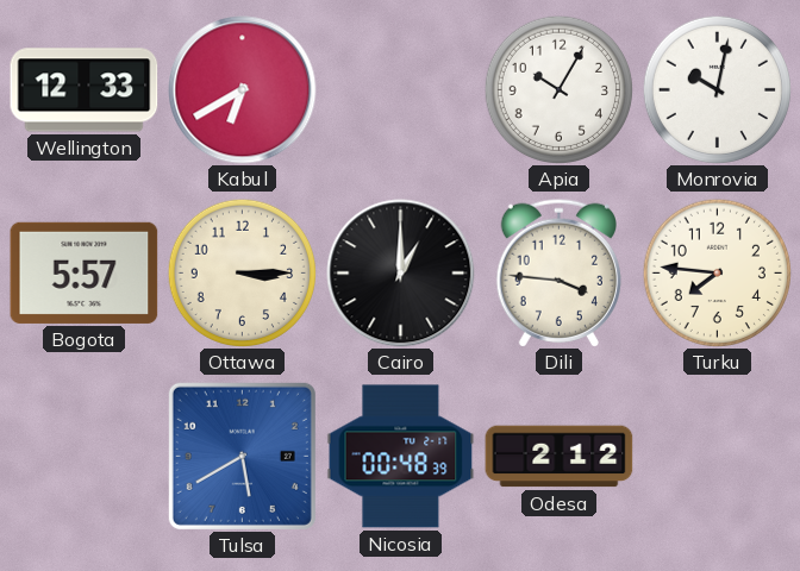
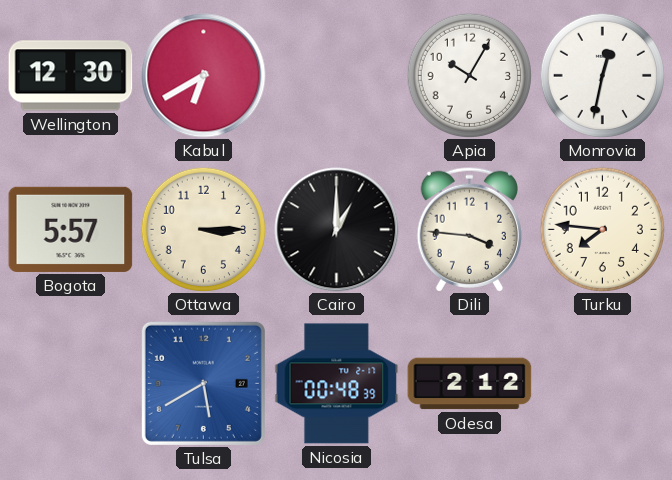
Wellington: 12:33 -> 12:30 (71, 76)
Monrovia: 10:02 -> 12:32 (602, 75)
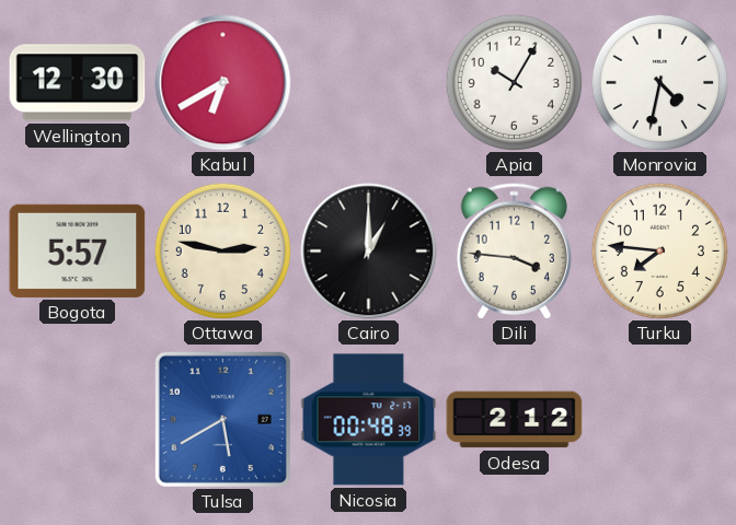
Monrovia: 12:32 -> 4:32 (659, 82)
Ottawa: 3:15 -> 2:47 (222, 250)
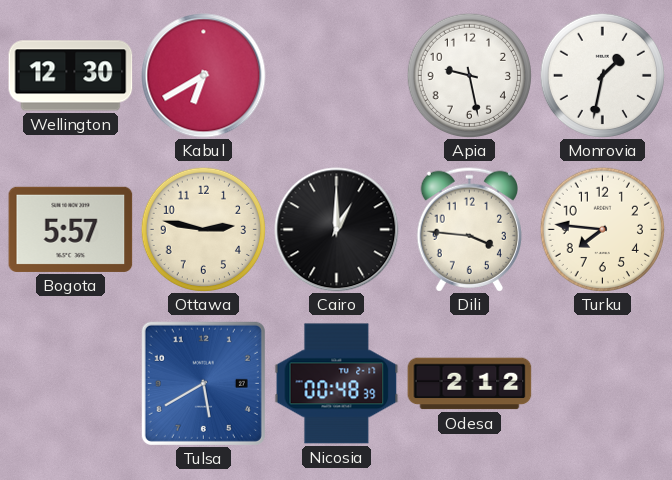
Apia: 10:05 -> 9:28 (469, 75)
Monrovia: 4:32 -> 1:32 (602, 75)
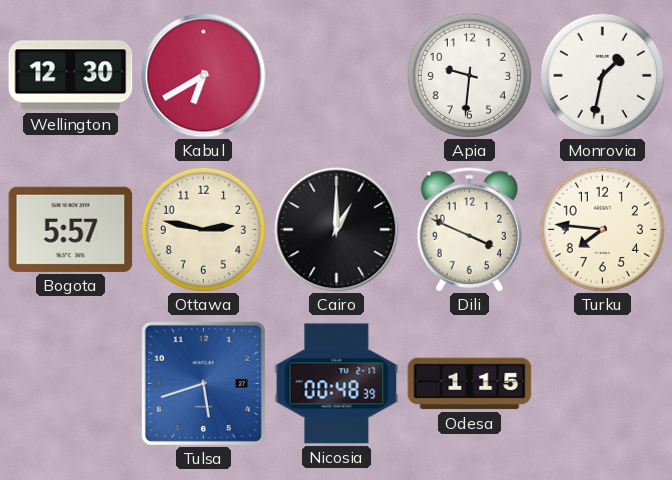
Apia: 9:28 -> 9:31 (469, 75)
Dili: 3:46 -> 3:49 (469, 229)
Tulsa: 5:40 -> 5:42 (203, 383)
Odesa: 2:12 -> 1:15 (470, 384)
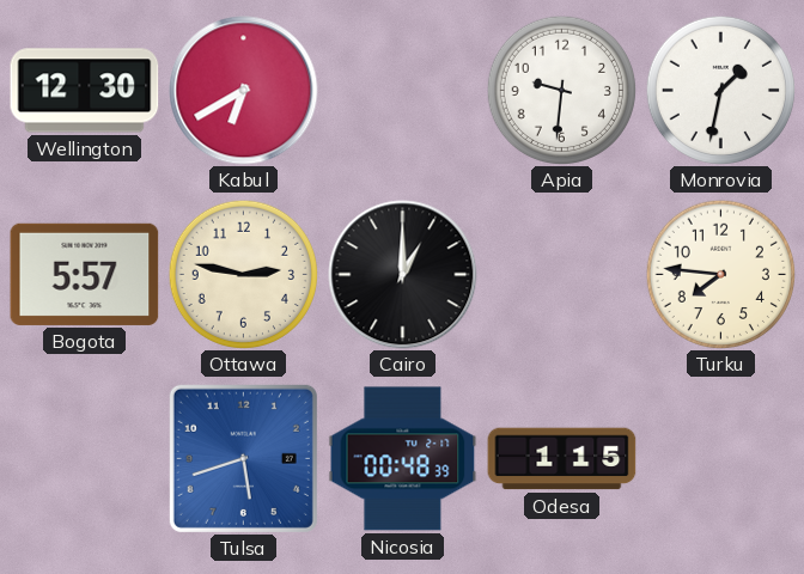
Dili: 3:49 -> none (469, 229)
